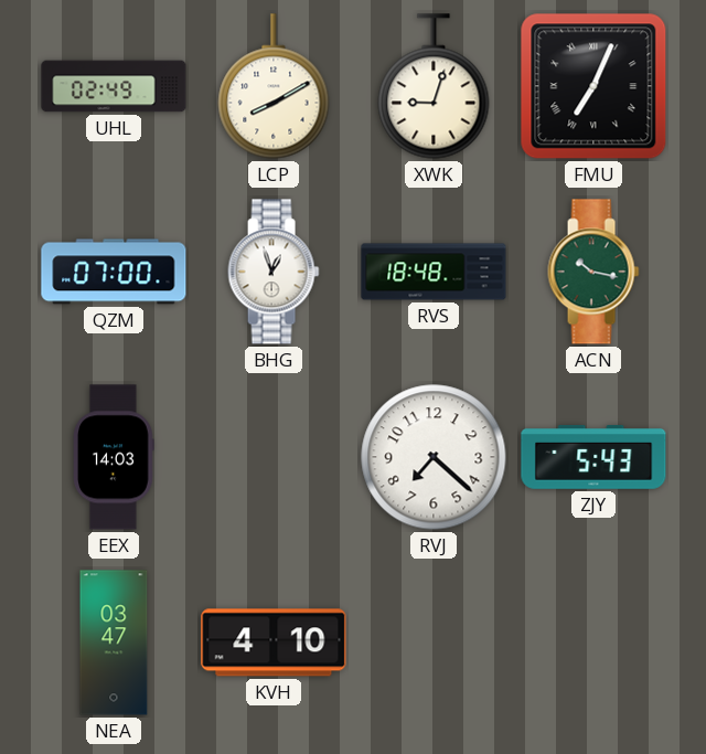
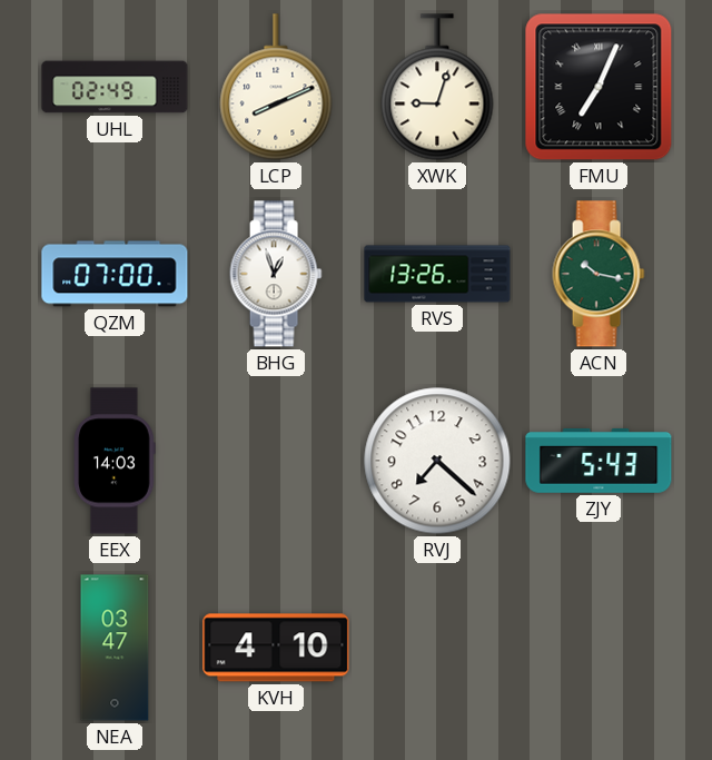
LCP: 8:10 -> 8:11 (276, 87)
RVS: 18:48 -> 13:26 (437, 274)
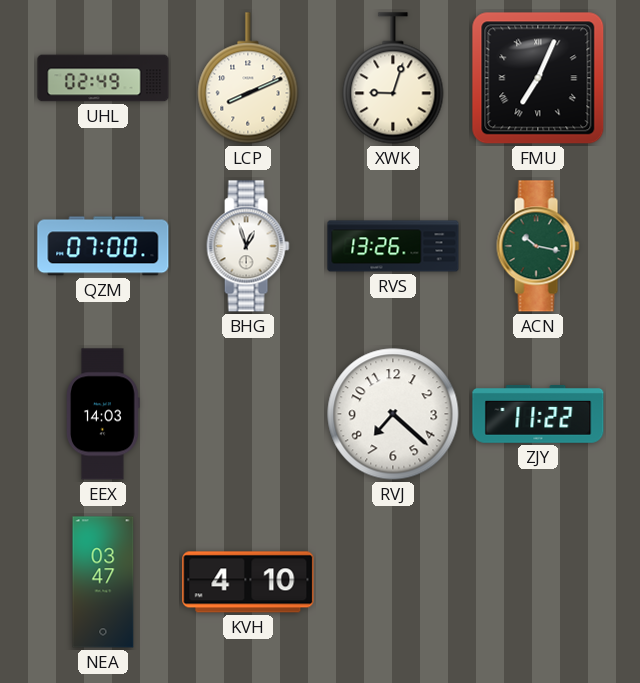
ZJY: 5:43 -> 11:22 (538, 414)
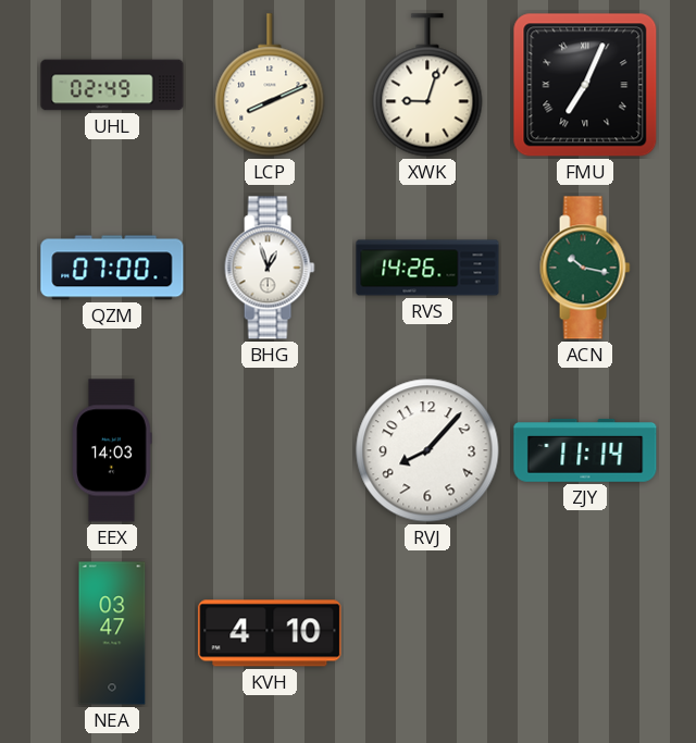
RVS: 13:26 -> 14:26 (427, 268)
RVJ: 7:22 -> 8:07 (427, 450)
ZJY: 11:22 -> 11:14 (585, 450)
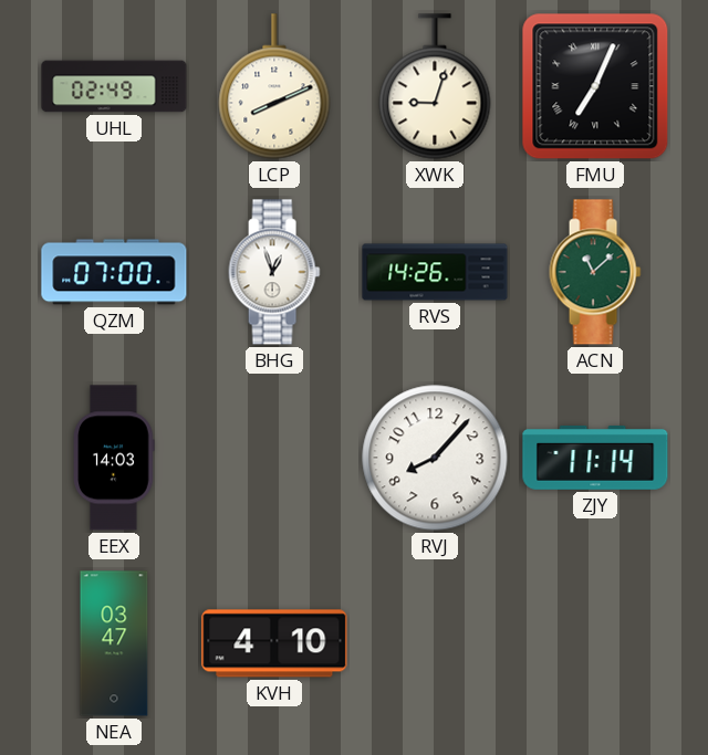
ACN: 10:17 -> 11:08 (595, 272)
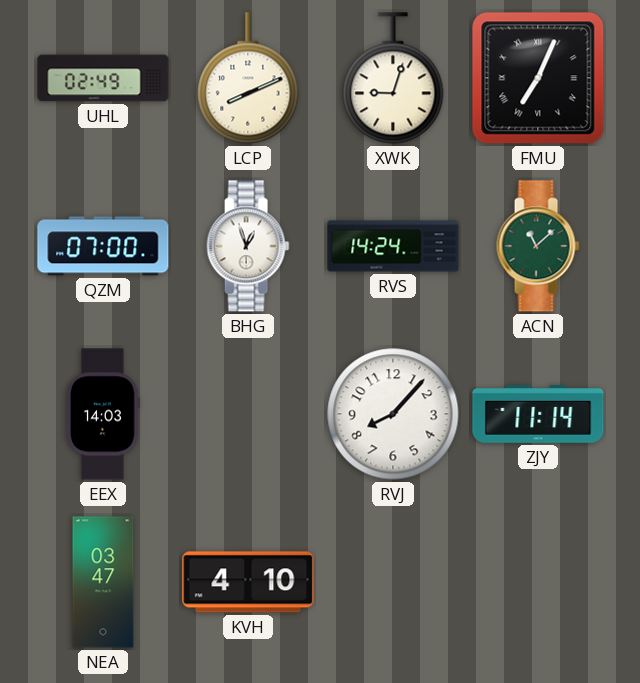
RVS: 14:26 -> 14:24 (393, 246)
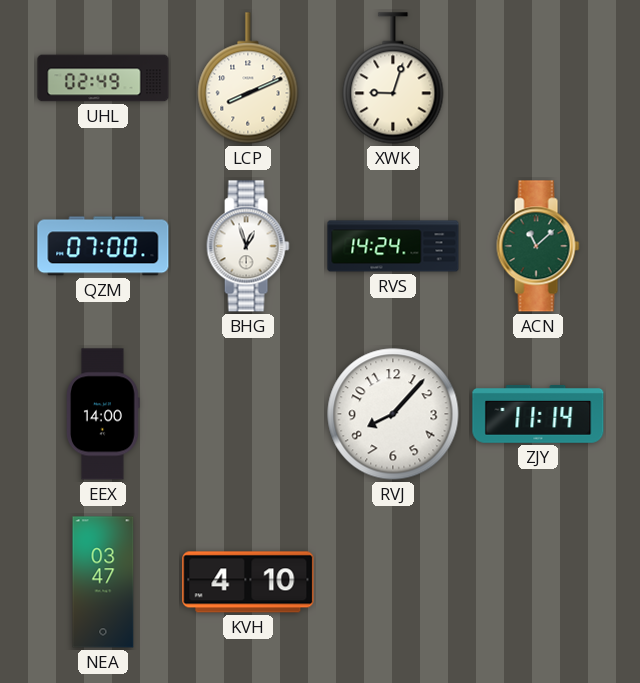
FMU: 7:04 -> none (538, 78)
EEX: 14:03 -> 14:00 (103, 414)
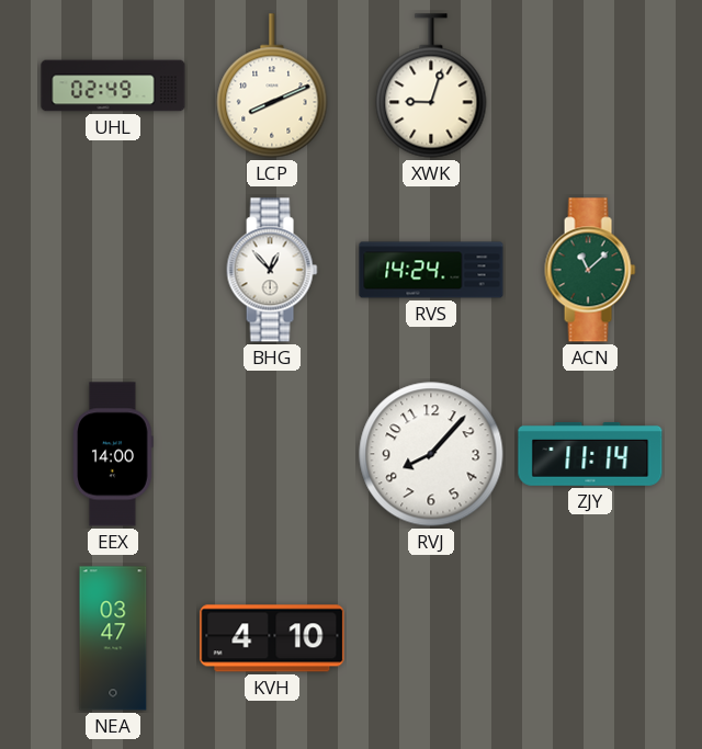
QZM: 07:00 -> none (103, 246)
BHG: 12:57 -> 12:53 (272, 270)
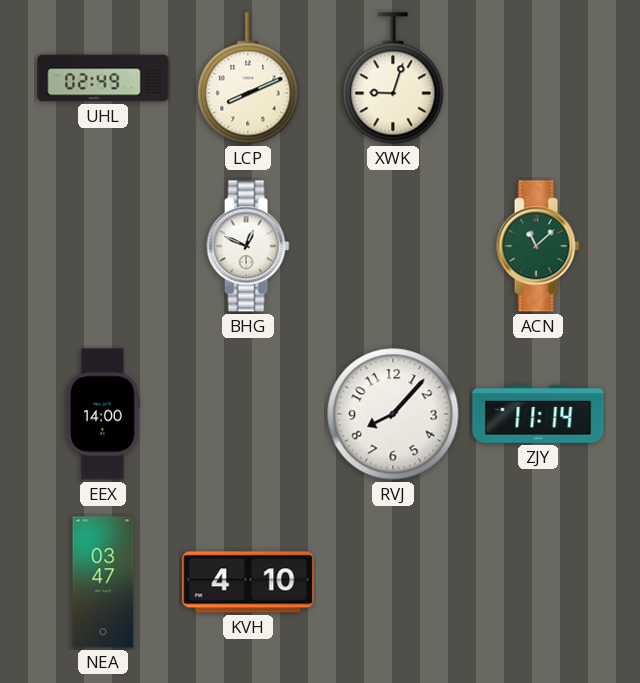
BHG: 12:53 -> 12:49 (248, 246)
RVS: 14:24 -> none (431, 270)
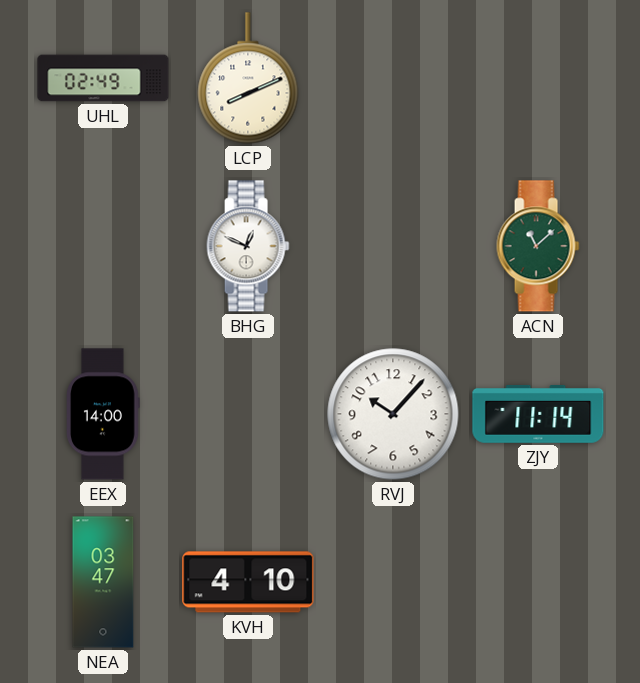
XWK: 9:03 -> none (393, 78)
RVJ: 8:07 -> 10:07 (393, 414)
